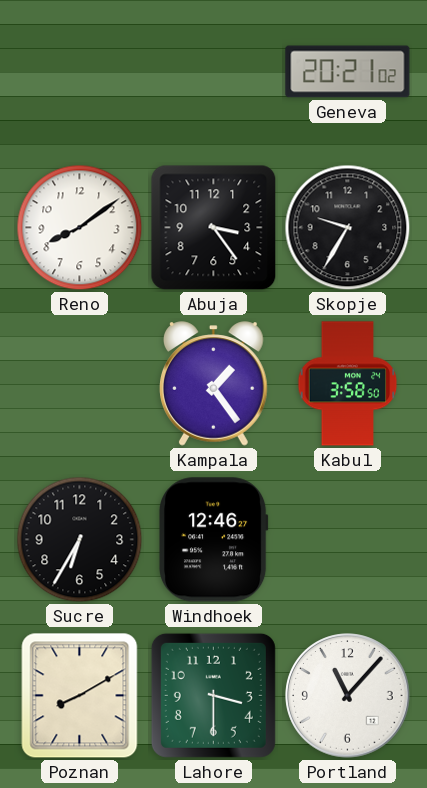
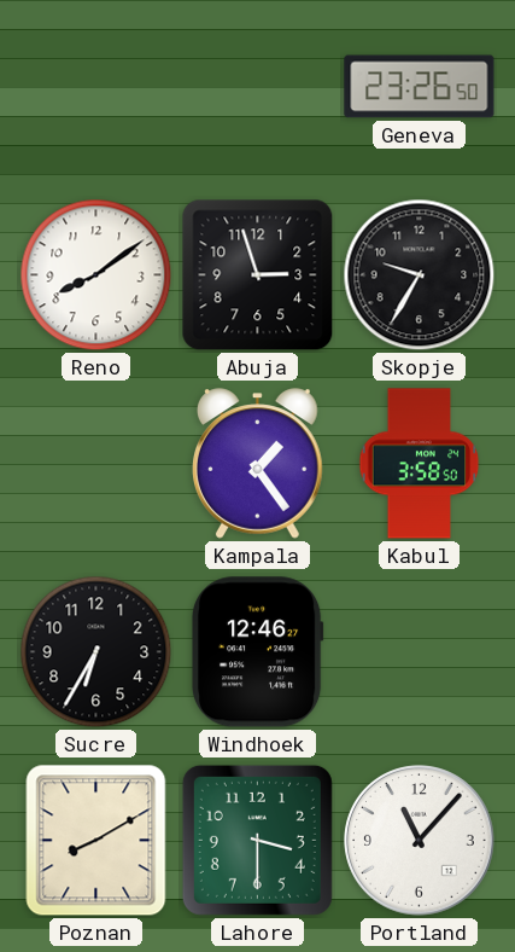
Geneva: 20:21 -> 23:26 (420, 87)
Abuja: 3:24 -> 2:57 (258, 275)
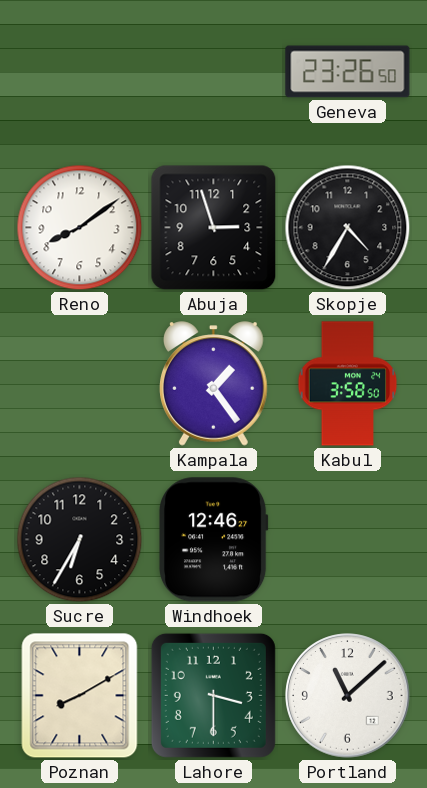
Skopje: 9:35 -> 4:35 (348, 228)
Portland: 11:07 -> 11:08 (348, 696)
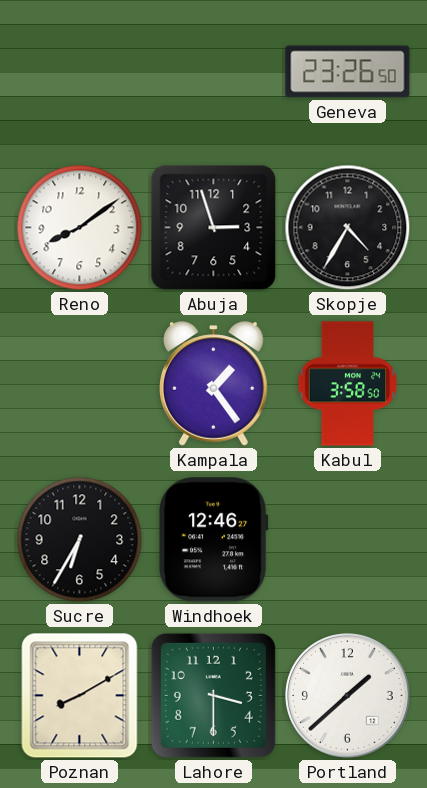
Portland: 11:08 -> 1:38 (348, 696)
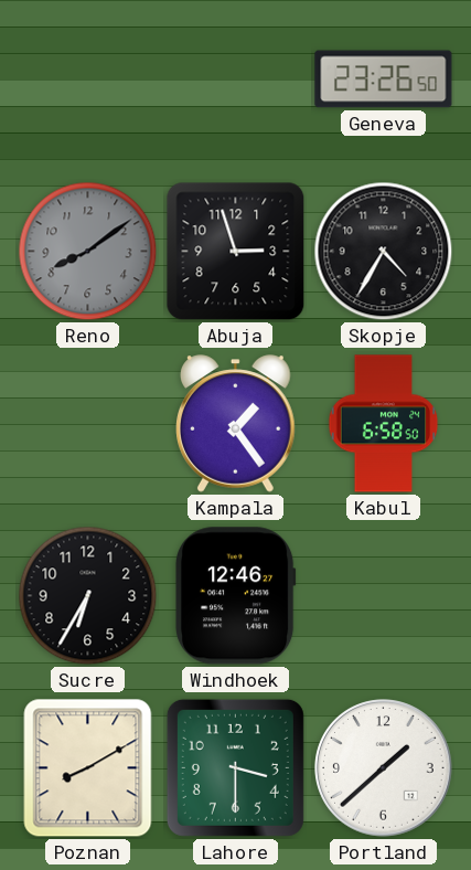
Reno dial: white -> grey (88, 252)
Kabul: 3:58 -> 6:58 (384, 424)
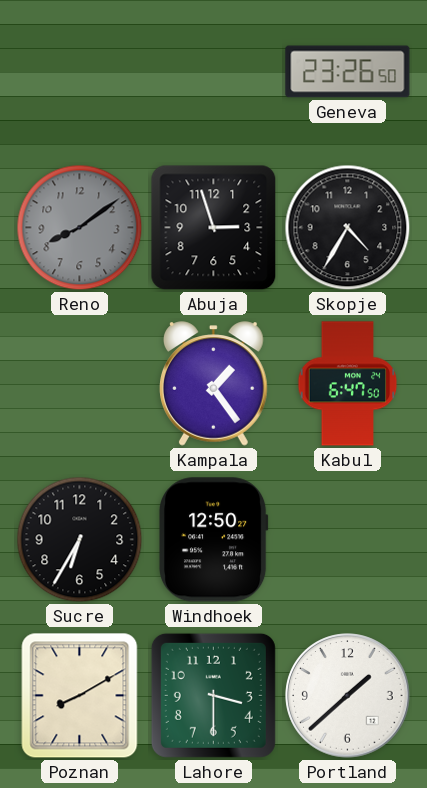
Kabul: 6:58 -> 6:47 (348, 384)
Windhoek: 12:46 -> 12:50 (213, 540)
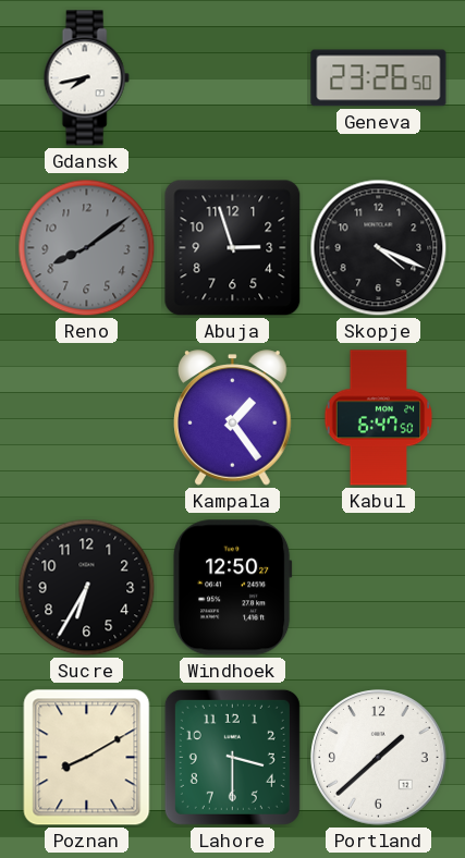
Gdansk: none -> 7:43 (86, 78)
Skopje: 4:35 -> 4:19 (379, 248)
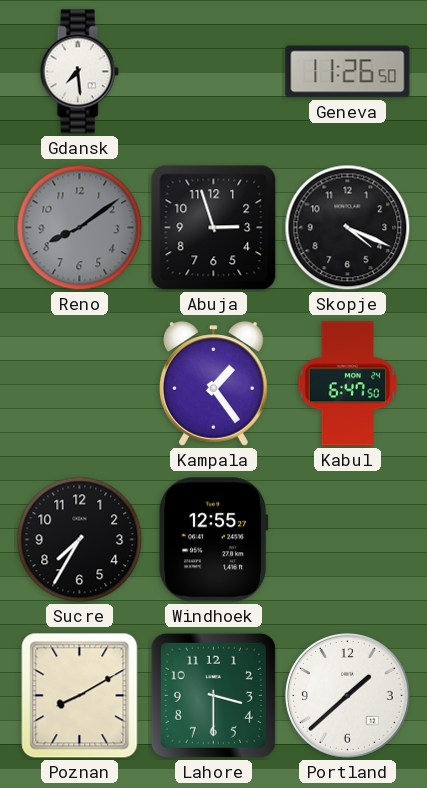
Gdansk: 7:43 -> 7:29 (79, 72)
Geneva: 23:26 -> 11:26 (348, 72)
Sucre: 6:35 -> 7:35 (80, 540)
Windhoek: 12:50 -> 12:55 (213, 540)
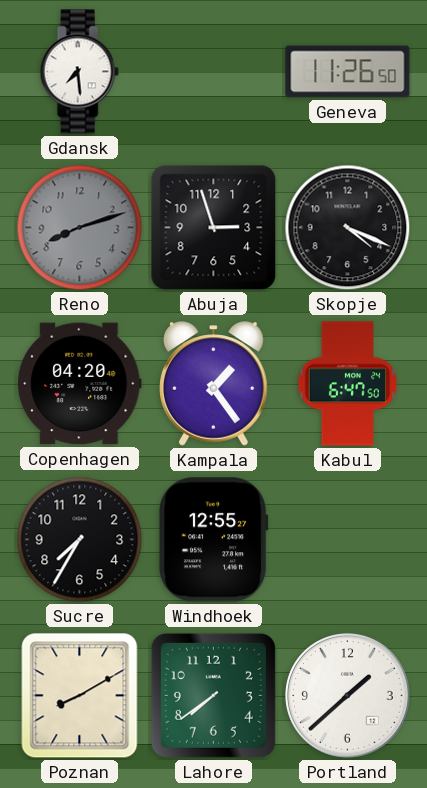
Reno: 8:09 -> 8:12 (80, 228)
Copenhagen: none -> 04:20 (80, 384)
Lahore: 3:30 -> 7:39 (213, 695)
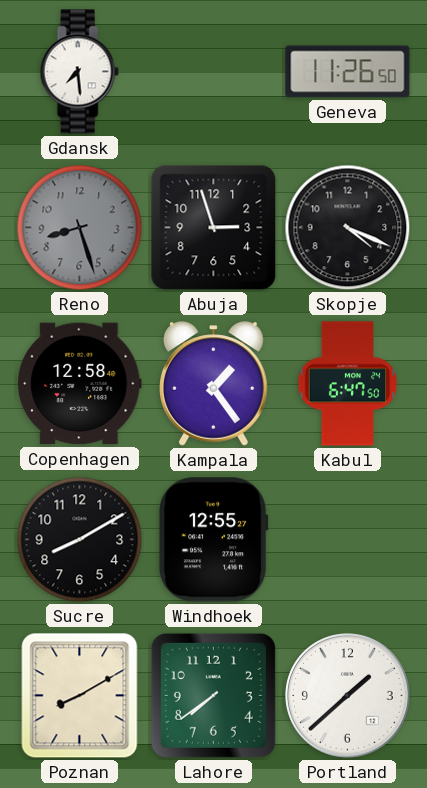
Reno: 8:12 -> 8:27 (80, 228)
Copenhagen: 04:20 -> 12:58 (80, 384)
Sucre: 7:35 -> 8:10 (80, 540)
